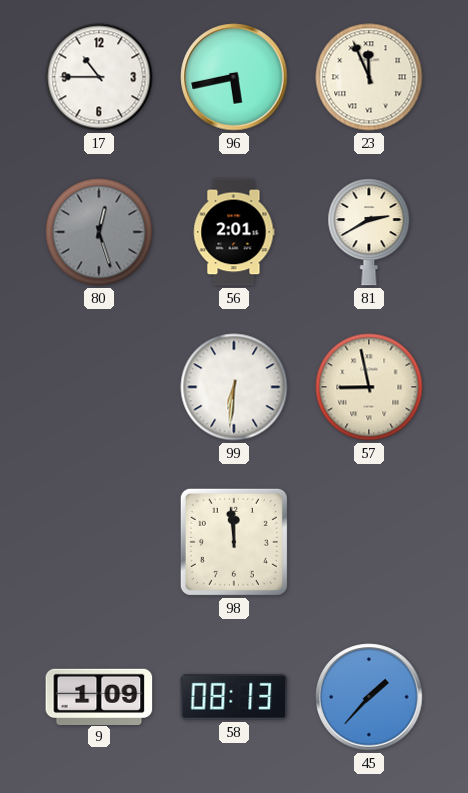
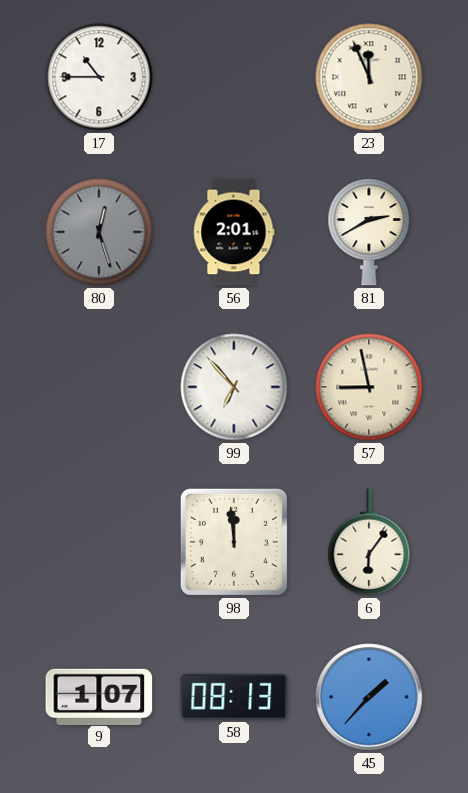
96: 5:43 -> none (234, 77)
99: 6:31 -> 6:53 (234, 387)
6: none -> 6:06 (369, 542)
9: 1:09 -> 1:07 (99, 696)
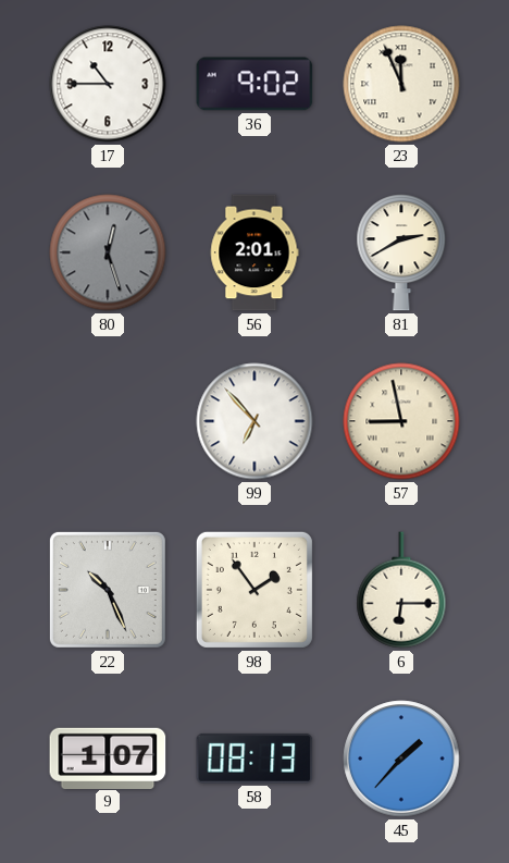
36: none -> 9:02 (254, 84)
22: none -> 10:26 (108, 590)
98: 11:59 -> 1:54 (254, 590)
6: 6:06 -> 6:15 (401, 590)
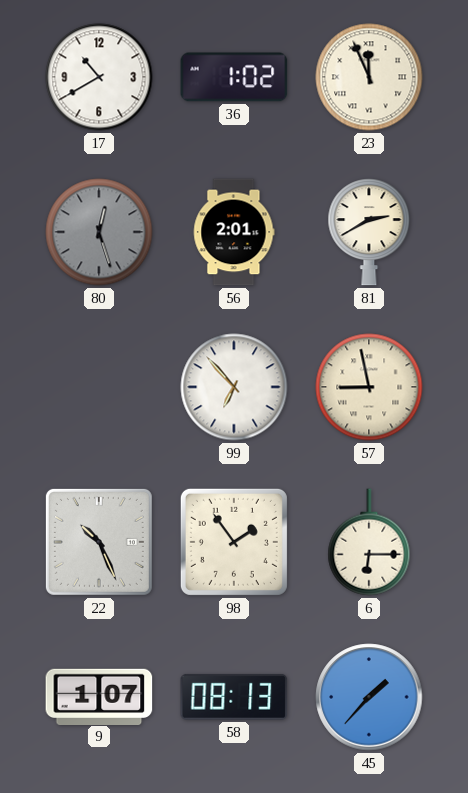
17: 10:45 -> 10:40 (99, 77)
36: 9:02 -> 1:02 (234, 77)
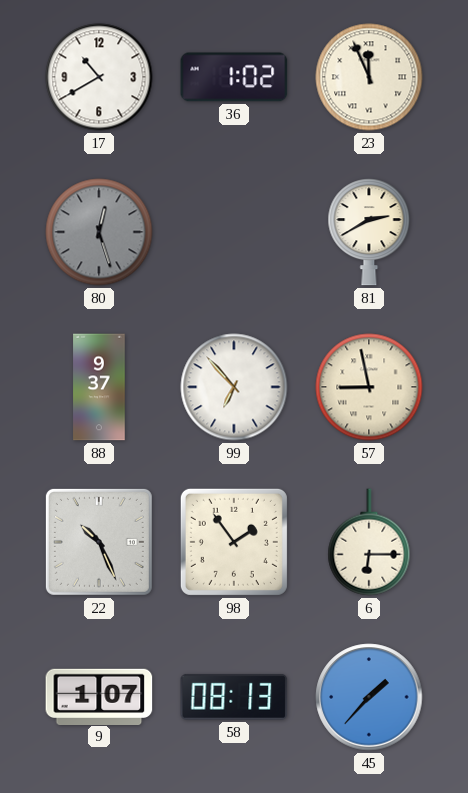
56: 2:01 -> none (234, 232)
88: none -> 9:37 (99, 387)
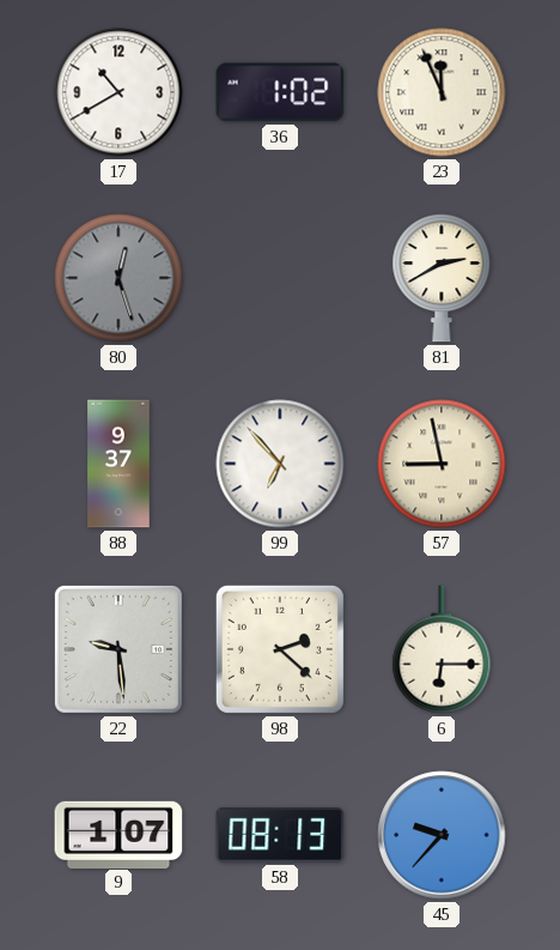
22: 10:26 -> 9:29 (118, 649)
98: 1:54 -> 2:22 (280, 649)
45: 1:37 -> 9:37 (442, 835)
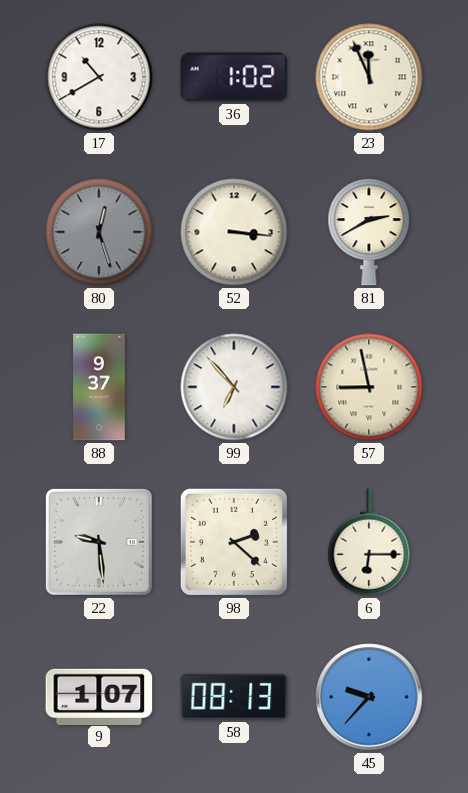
52: none -> 3:16 (234, 232)
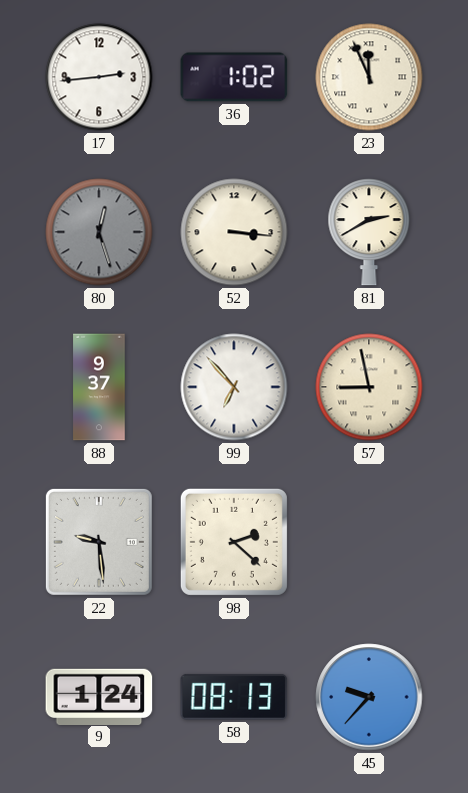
17: 10:40 -> 2:44 (99, 77)
6: 6:15 -> none (369, 542)
9: 1:07 -> 1:24 (99, 696)
